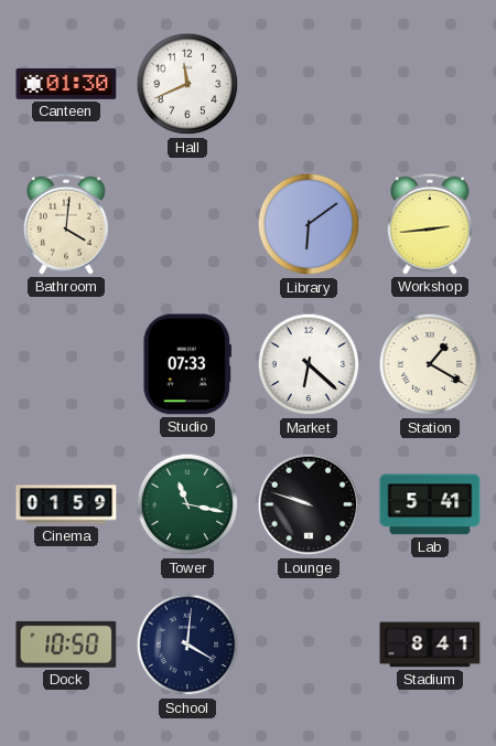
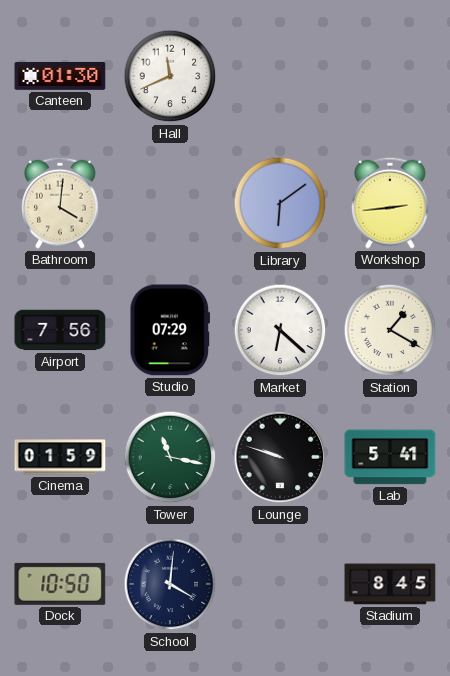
Airport: none -> 7:56 (60, 330)
Studio: 07:33 -> 07:29 (169, 330)
Stadium: 8:41 -> 8:45 (390, 584)
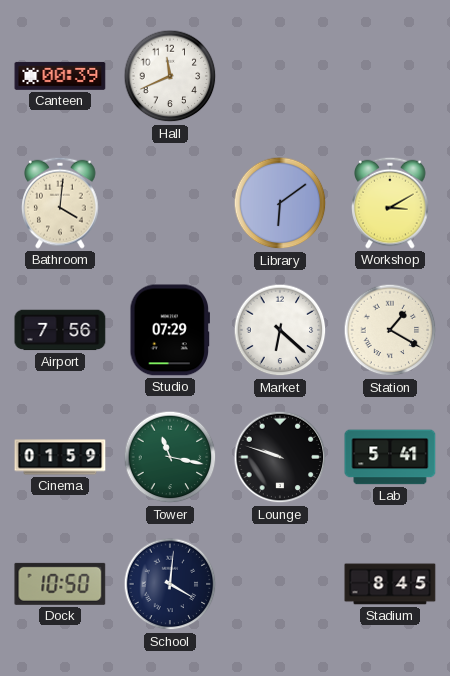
Canteen: 01:30 -> 00:39 (60, 76)
Workshop: 2:44 -> 3:10 (390, 203)
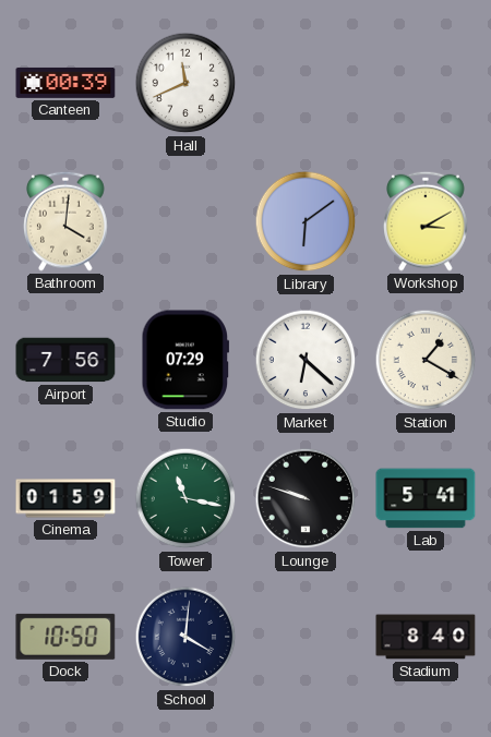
Stadium: 8:45 -> 8:40 (426, 637)
